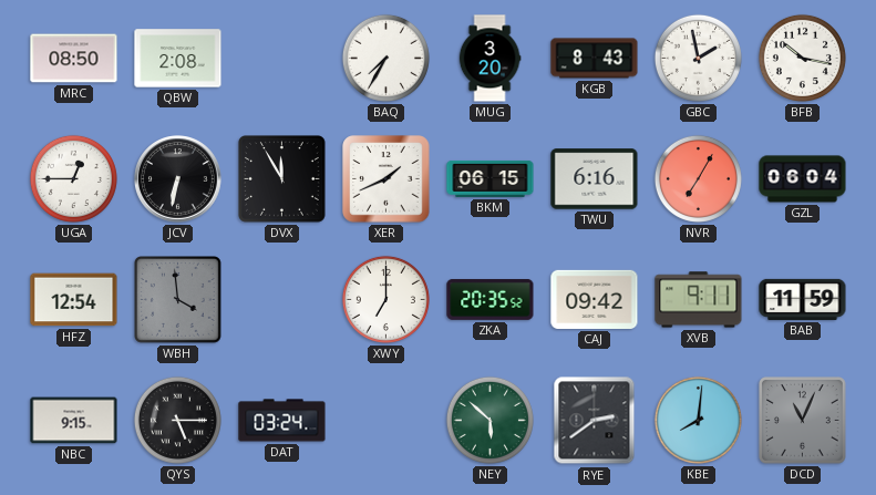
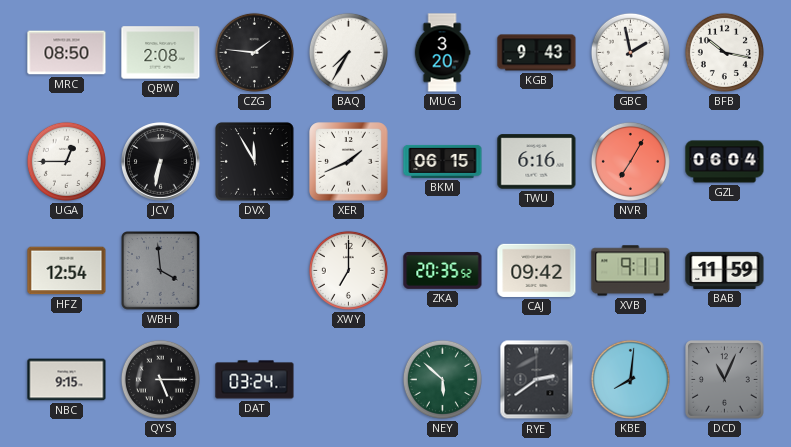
CZG: none -> 1:46 (254, 52)
KGB: 8:43 -> 9:43 (537, 53)
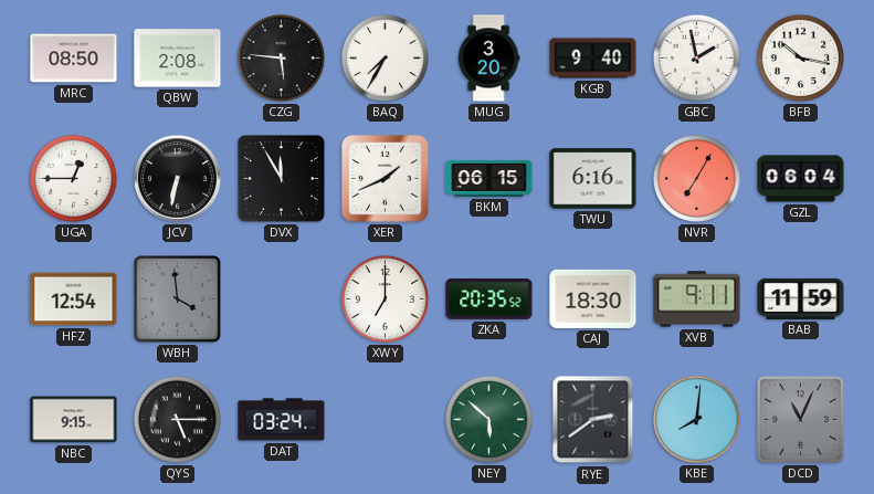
CZG: 1:46 -> 5:46 (281, 57)
KGB: 9:43 -> 9:40 (593, 59)
CAJ: 09:42 -> 18:30 (593, 298)
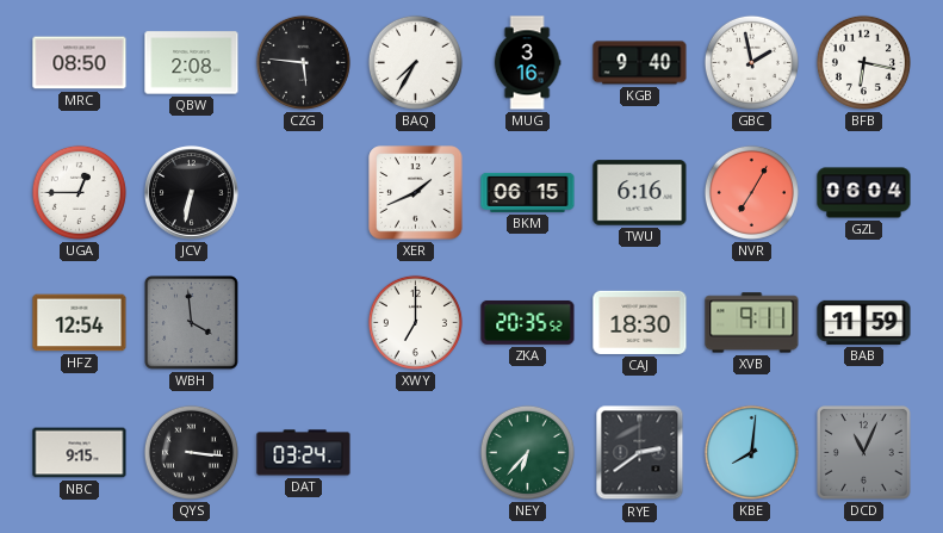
MUG: 3:20 -> 3:16 (527, 63)
BFB: 10:17 -> 6:17 (863, 62)
DVX: 11:55 -> none (282, 179)
QYS: 5:15 -> 3:16 (191, 452)
NEY: 5:52 -> 6:37 (527, 452)
